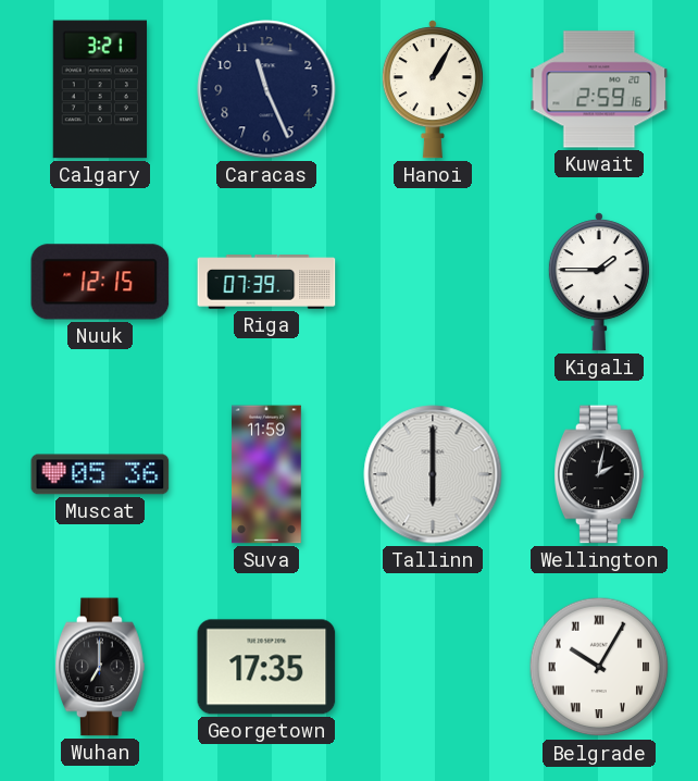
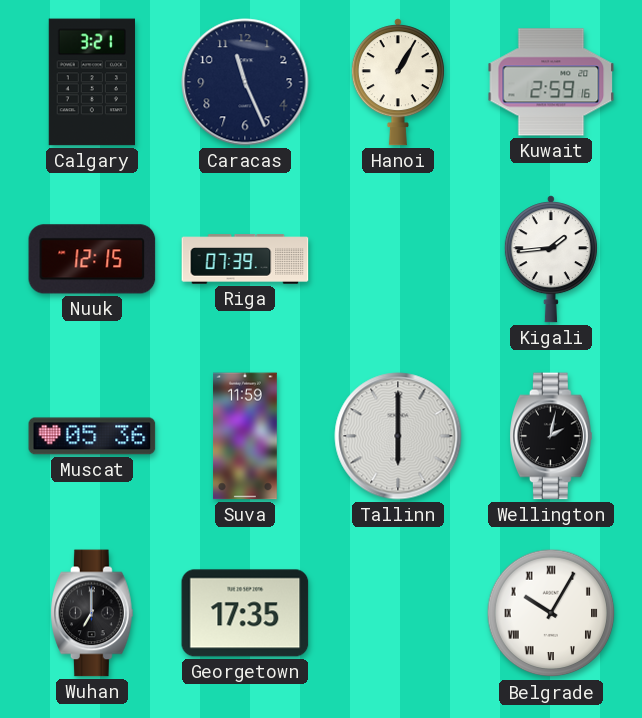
Kigali: 1:45 -> 1:44 (551, 259)
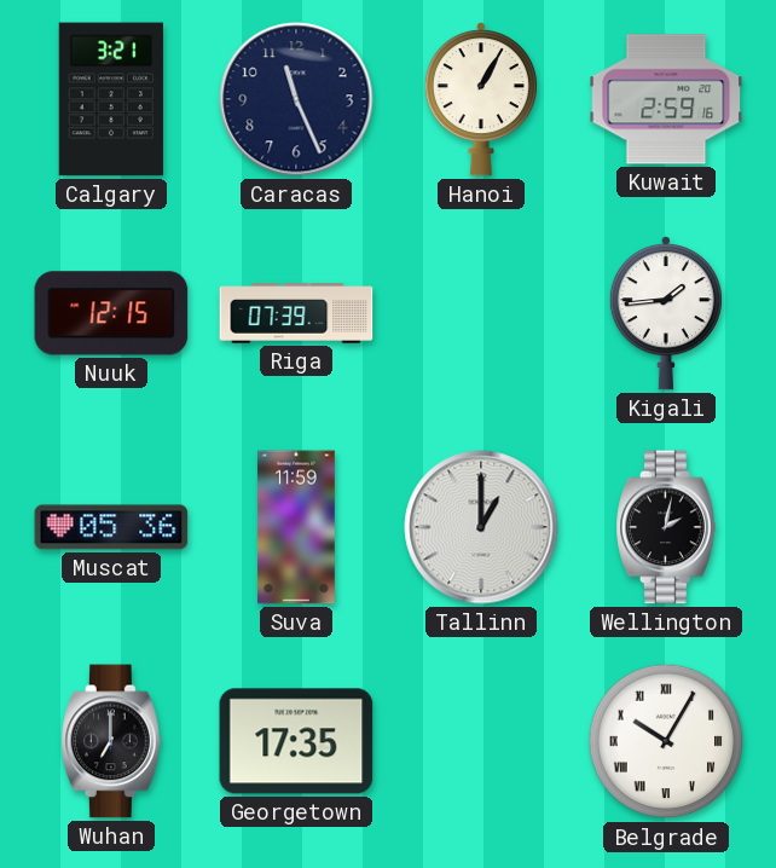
Tallinn: 6:00 -> 1:00 (481, 527)
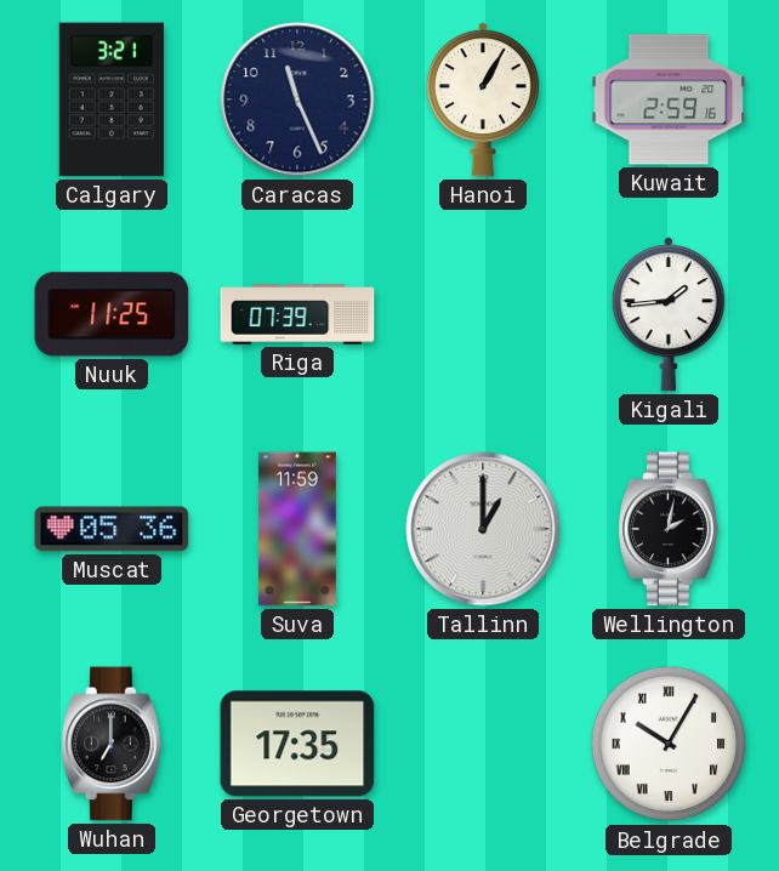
Nuuk: 12:15 -> 11:25 (112, 314)
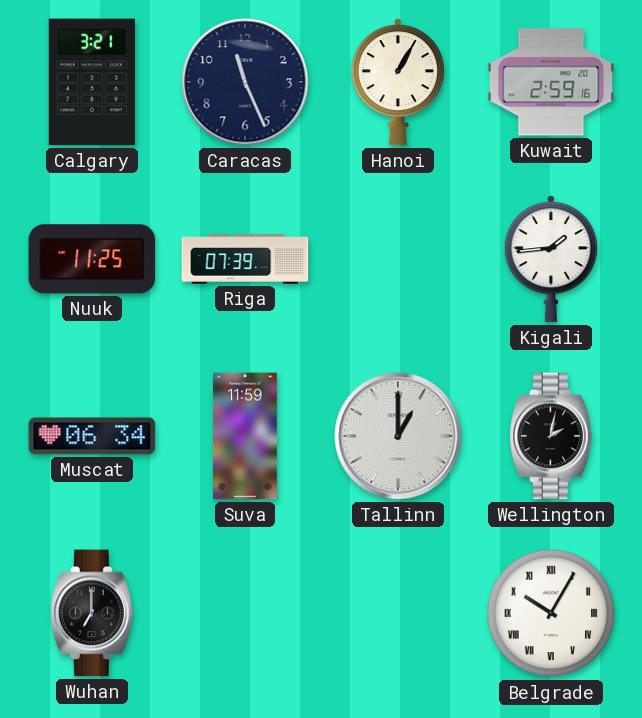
Muscat: 05:36 -> 06:34 (92, 436)
Georgetown: 17:35 -> none (297, 744)
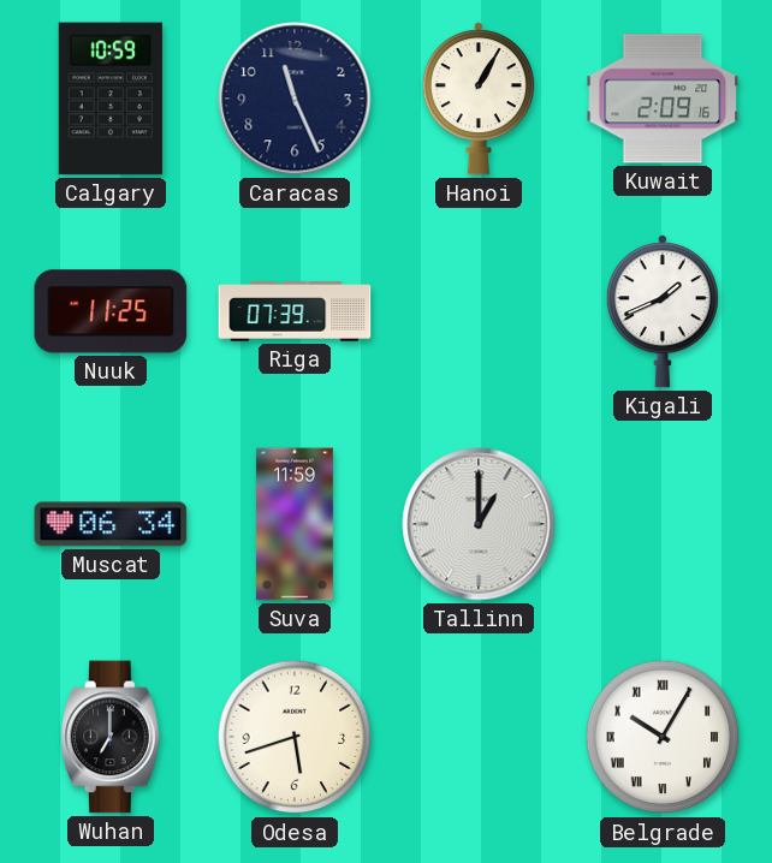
Calgary: 3:21 -> 10:59 (109, 99)
Kuwait: 2:59 -> 2:09 (663, 99)
Kigali: 1:44 -> 1:41 (663, 311)
Wellington: 2:02 -> none (551, 436)
Odesa: none -> 5:42 (295, 737)
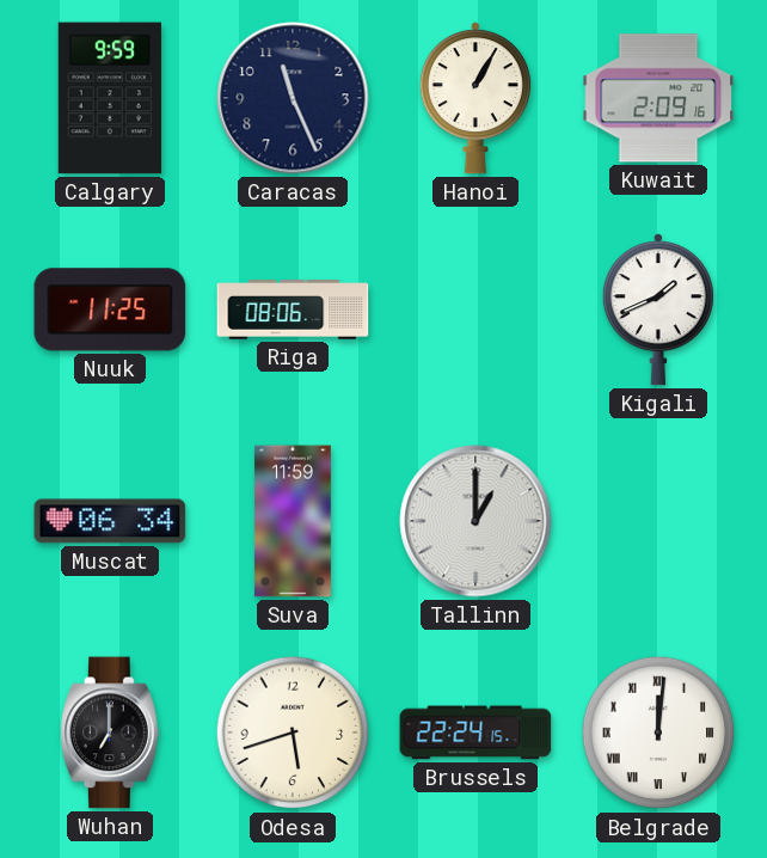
Calgary: 10:59 -> 9:59 (109, 98)
Riga: 07:39 -> 08:06 (293, 310)
Brussels: none -> 22:24 (475, 733)
Belgrade: 10:05 -> 12:01 (658, 733)
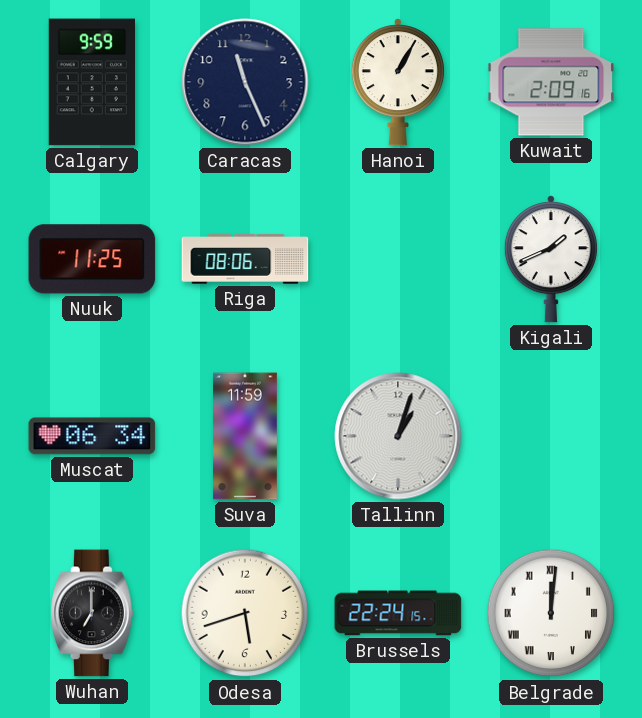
Tallinn: 1:00 -> 1:03 (398, 436)
